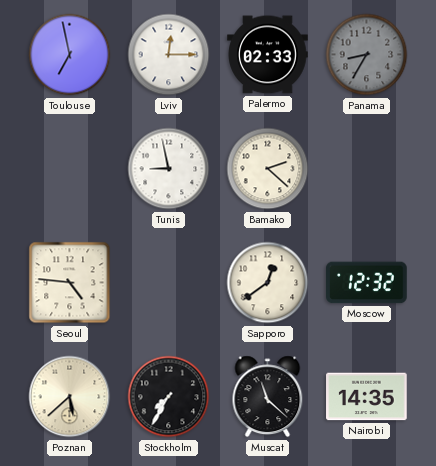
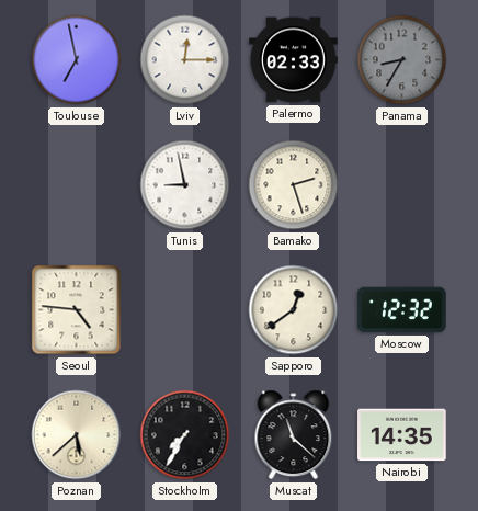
Bamako: 2:22 -> 2:27 (294, 185)
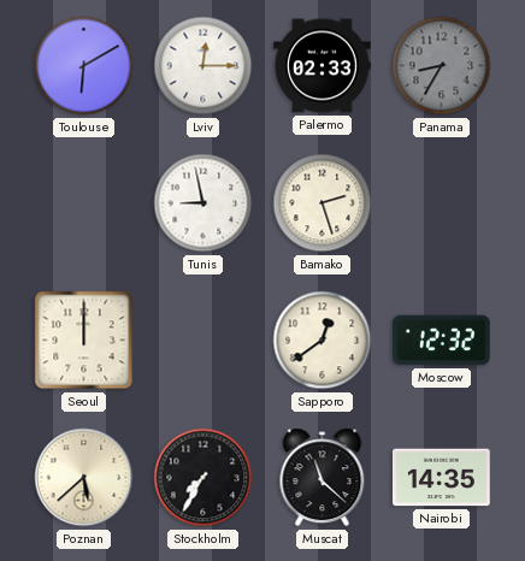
Toulouse: 6:58 -> 6:10 (84, 66)
Seoul: 4:46 -> 12:00 (84, 341)
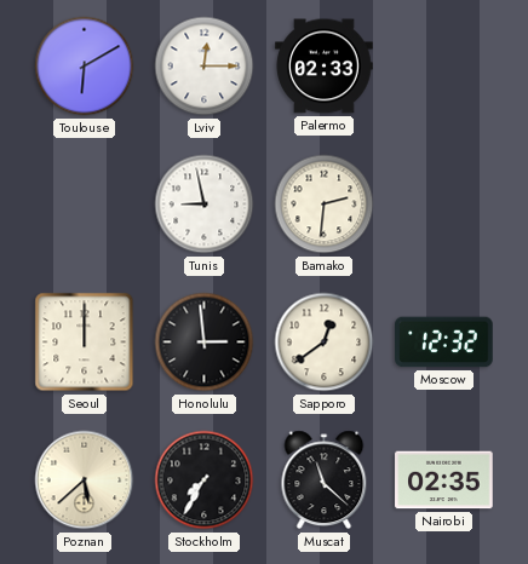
Panama: 8:35 -> none (442, 66)
Bamako: 2:27 -> 2:31 (325, 205)
Honolulu: none -> 2:59 (205, 343)
Nairobi: 14:35 -> 02:35 (444, 480)
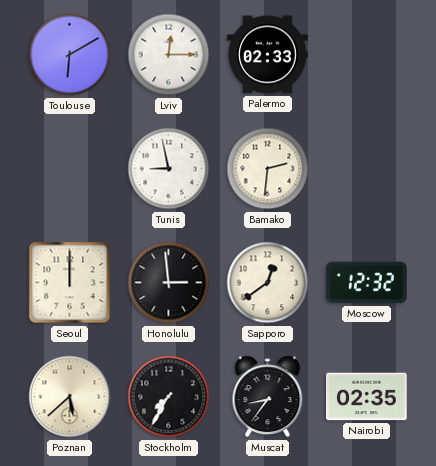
Muscat: 11:22 -> 8:36 (268, 397)
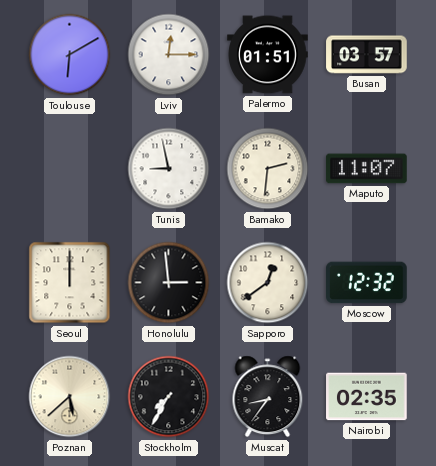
Palermo: 02:33 -> 01:51 (268, 55)
Busan: none -> 03:57 (367, 55)
Maputo: none -> 11:07 (367, 169)
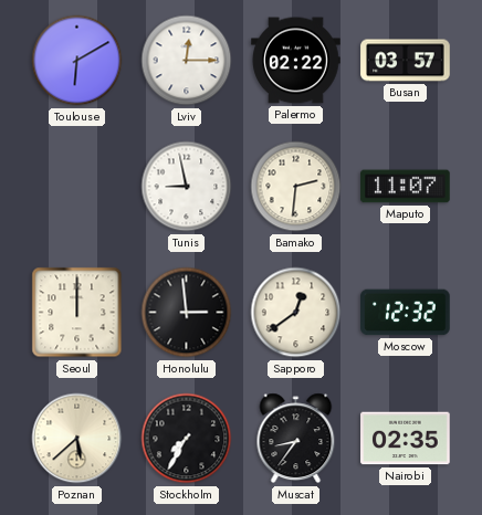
Palermo: 01:51 -> 02:22 (296, 61)
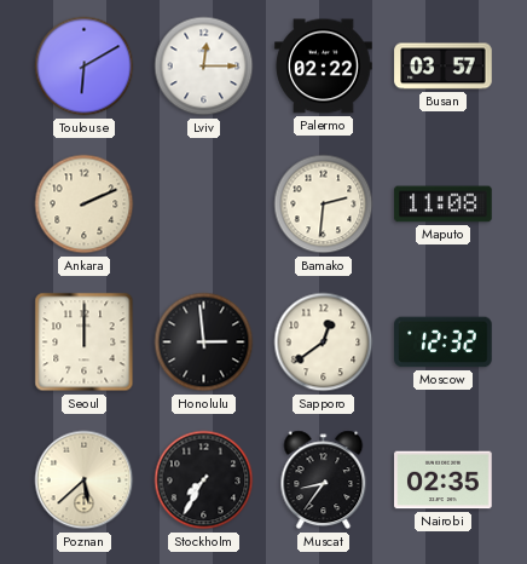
Ankara: none -> 2:11 (85, 205)
Tunis: 8:58 -> none (187, 187)
Maputo: 11:07 -> 11:08 (444, 205)
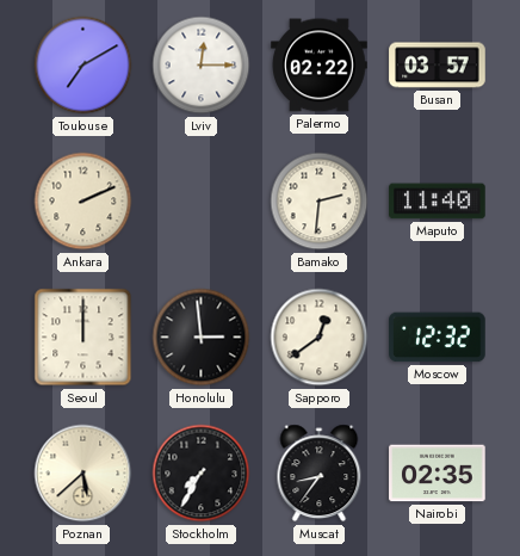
Toulouse: 6:10 -> 7:10 (83, 66)
Maputo: 11:08 -> 11:40 (438, 202)
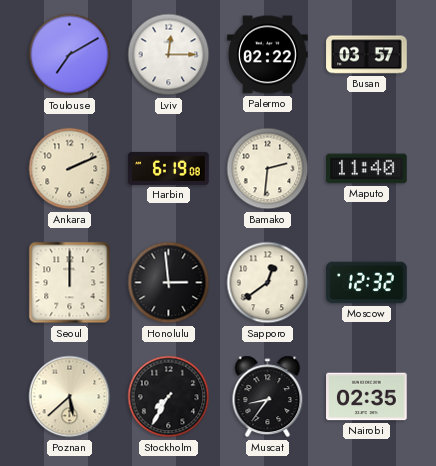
Harbin: none -> 6:19 (169, 168)
